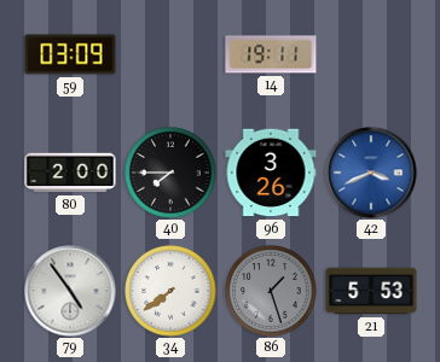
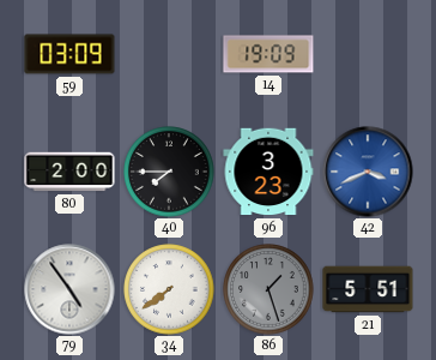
14: 19:11 -> 19:09 (268, 54)
96: 3:26 -> 3:23 (268, 172)
21: 5:53 -> 5:51 (368, 289)
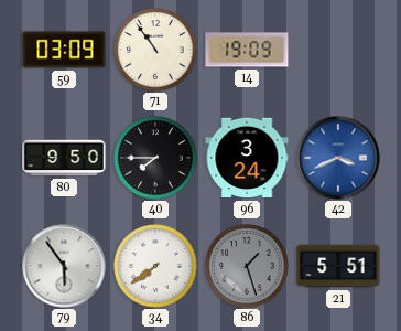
71: none -> 10:54 (155, 50)
80: 2:00 -> 9:50 (64, 158)
96: 3:23 -> 3:24 (247, 158)
79: 4:54 -> 5:54 (64, 266)
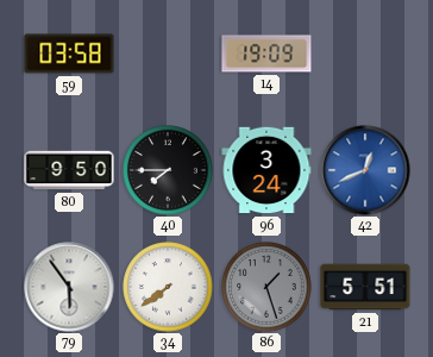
59: 03:09 -> 03:58 (69, 54)
71: 10:54 -> none (155, 50)
42: 3:41 -> 12:41 (365, 170)
